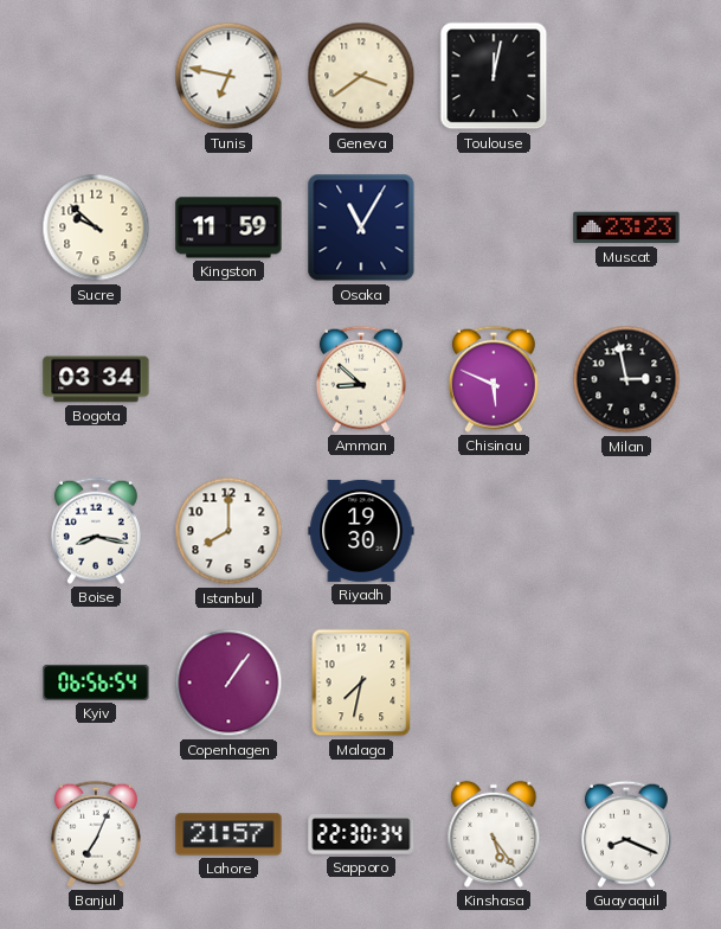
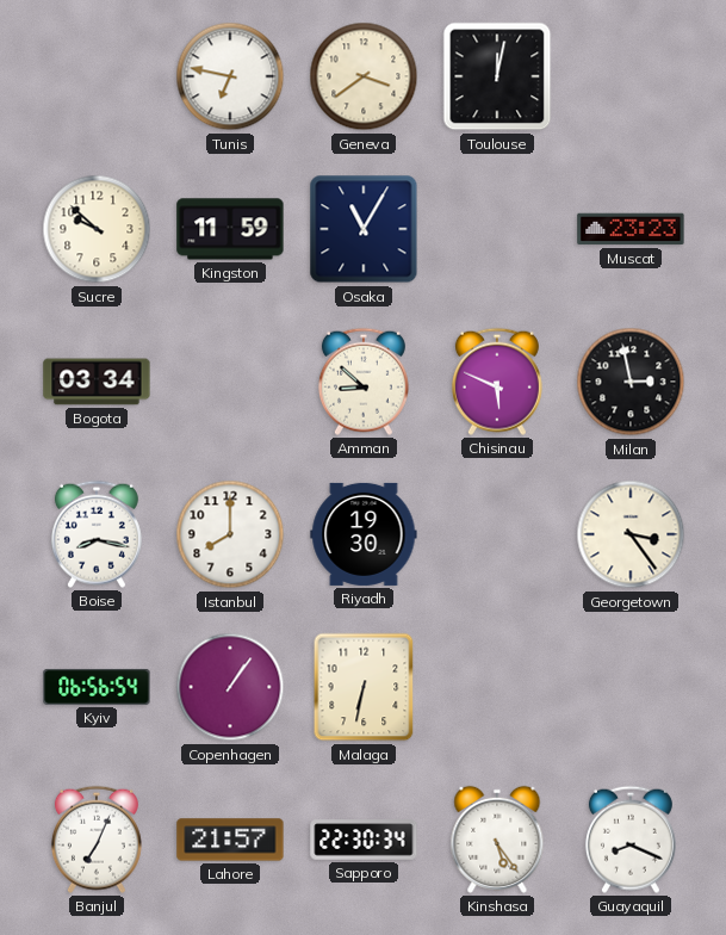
Georgetown: none -> 3:24 (631, 534)
Malaga: 7:32 -> 6:32 (364, 687)
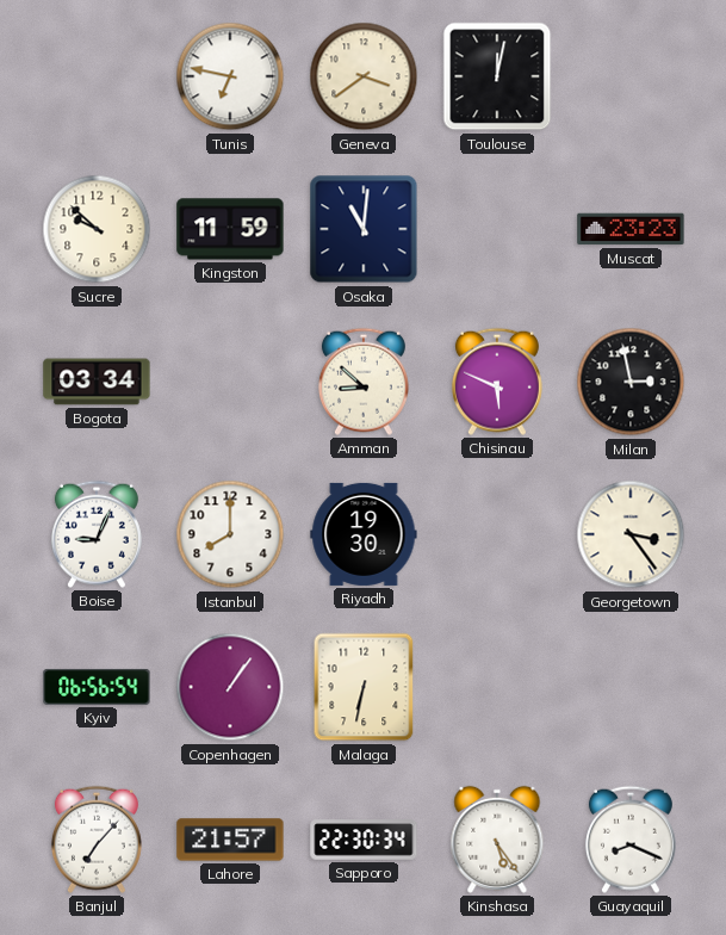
Osaka: 11:05 -> 11:01 (364, 229)
Boise: 8:17 -> 9:04 (97, 534)
Banjul: 7:04 -> 7:07 (97, 840)
